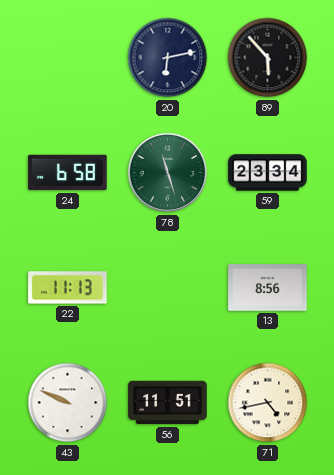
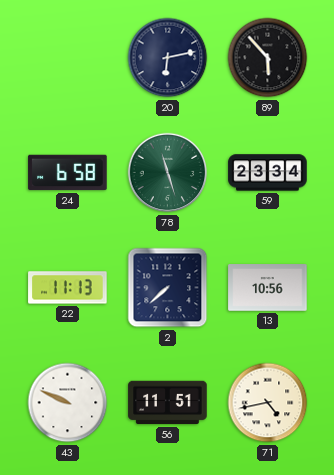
2: none -> 7:38 (168, 288)
13: 8:56 -> 10:56 (268, 288)
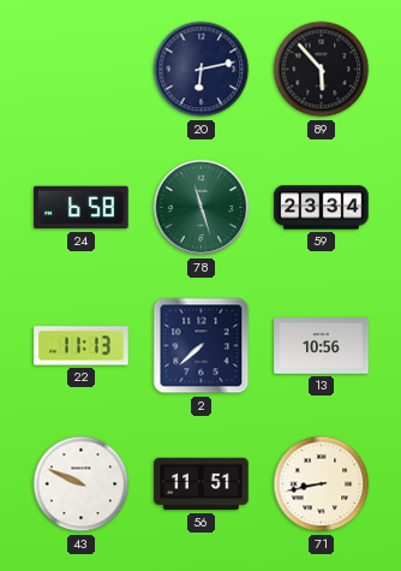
71: 4:43 -> 8:43 (322, 484)
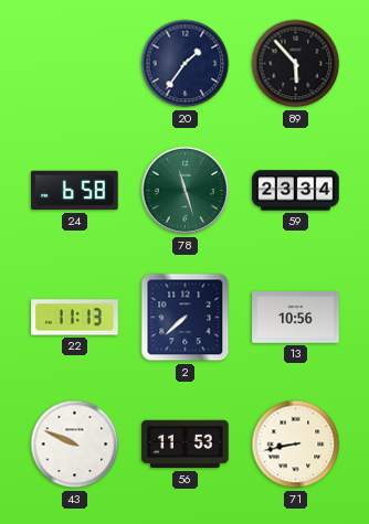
20: 6:13 -> 1:36 (186, 64)
56: 11:51 -> 11:53 (186, 445)
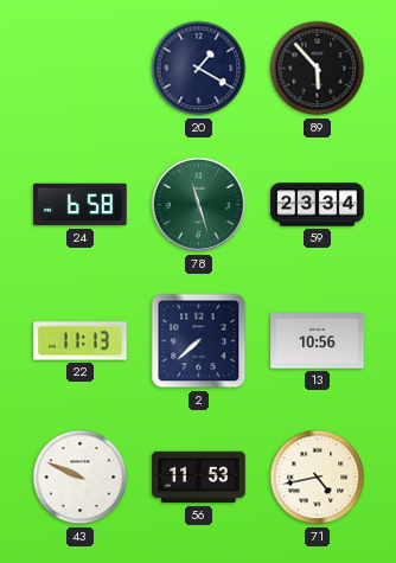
20: 1:36 -> 1:20 (199, 69)
71: 8:43 -> 4:43 (318, 478)
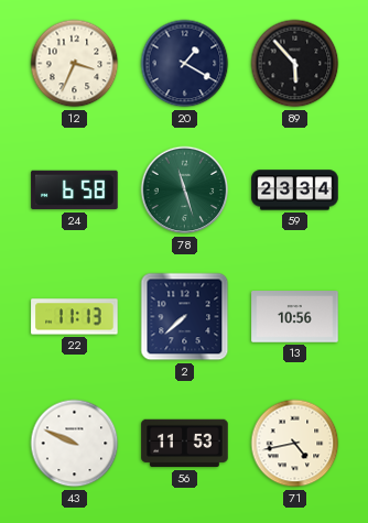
12: none -> 3:34 (75, 64)
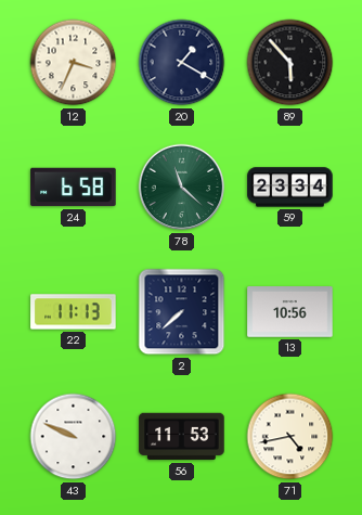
78: 11:27 -> 11:22 (182, 188)
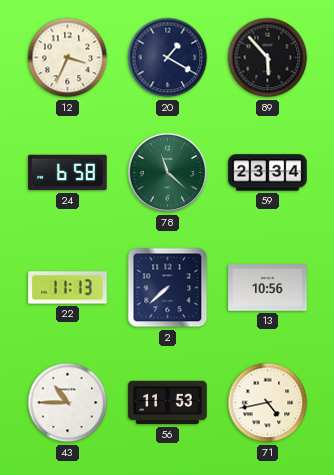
43: 9:49 -> 10:45 (68, 403)
